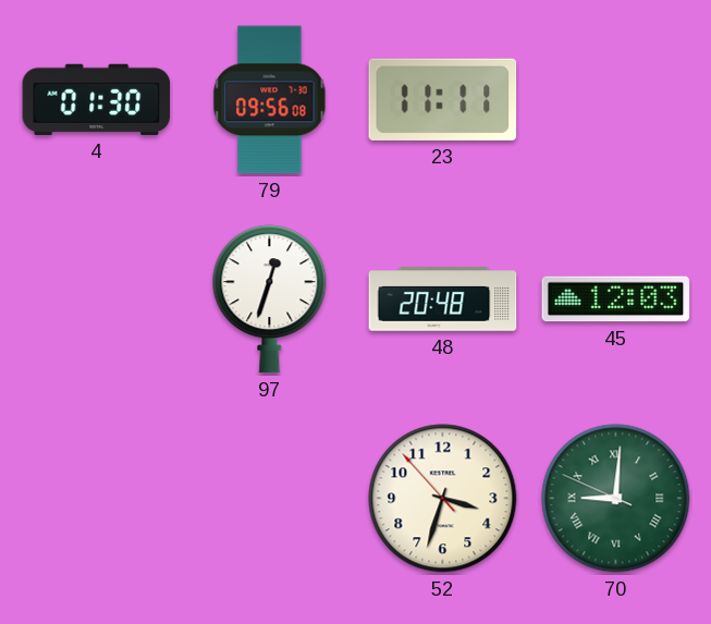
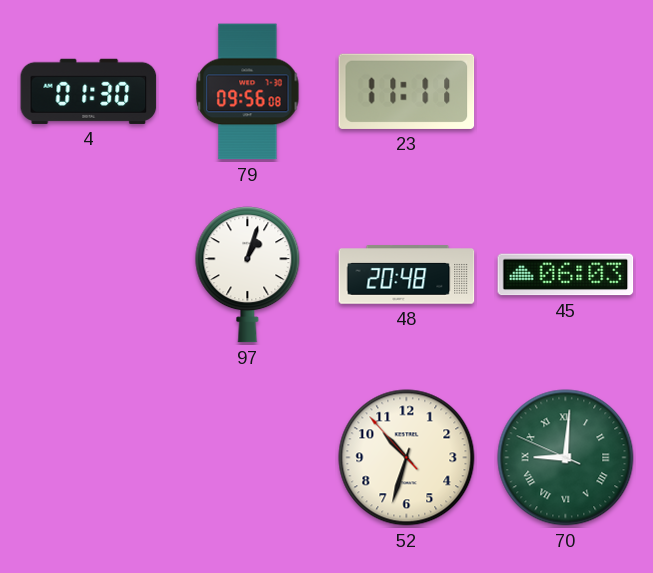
97: 12:33 -> 1:03 (248, 275)
45: 12:03 -> 06:03 (566, 275)
52: 3:32 -> 10:32 (407, 458)
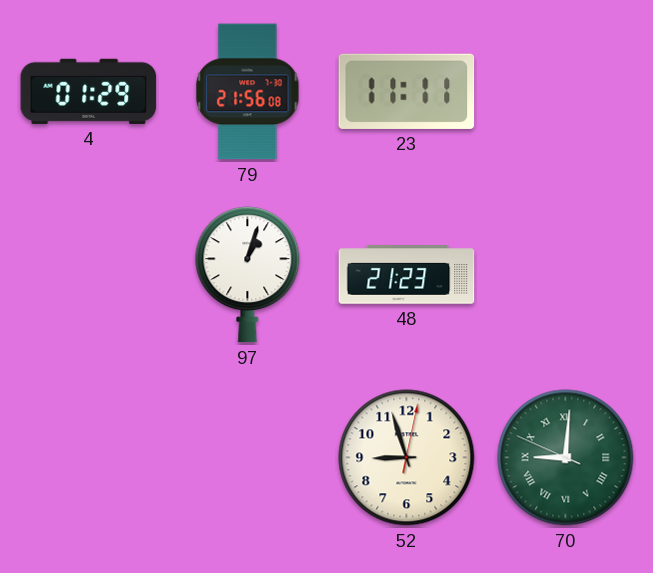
4: 01:30 -> 01:29 (89, 91)
79: 09:56 -> 21:56 (248, 92)
48: 20:48 -> 21:23 (407, 275)
45: 06:03 -> none (566, 275)
52: 10:32 -> 8:57 (407, 458)
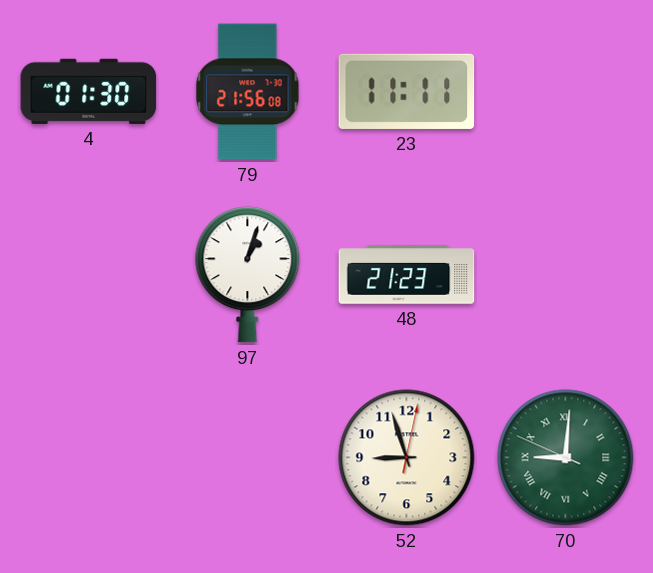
4: 01:29 -> 01:30 (89, 91)
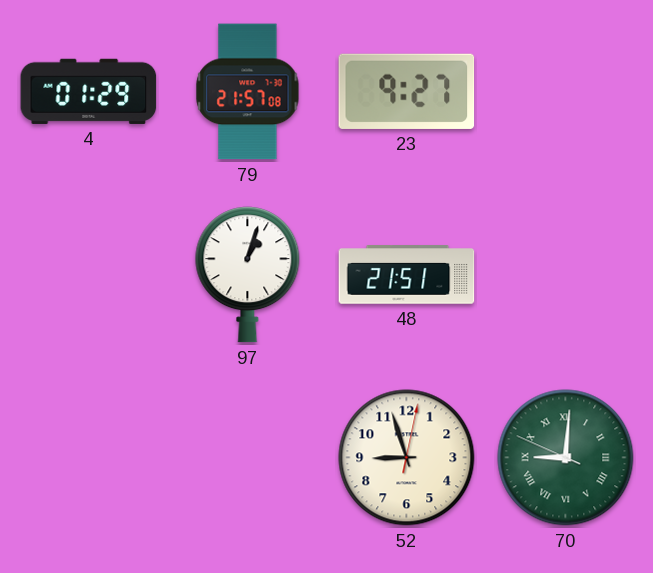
4: 01:30 -> 01:29 (89, 91)
79: 21:56 -> 21:57 (248, 92)
23: 11:11 -> 9:27 (407, 91)
48: 21:23 -> 21:51 (407, 275)
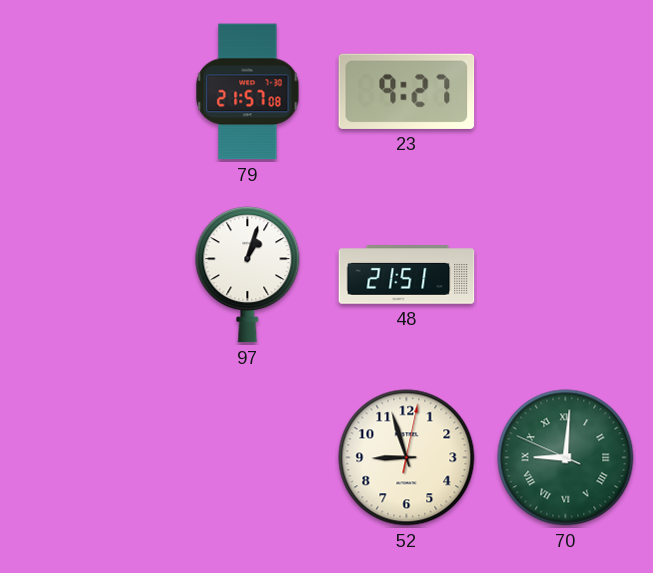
4: 01:29 -> none (89, 91)
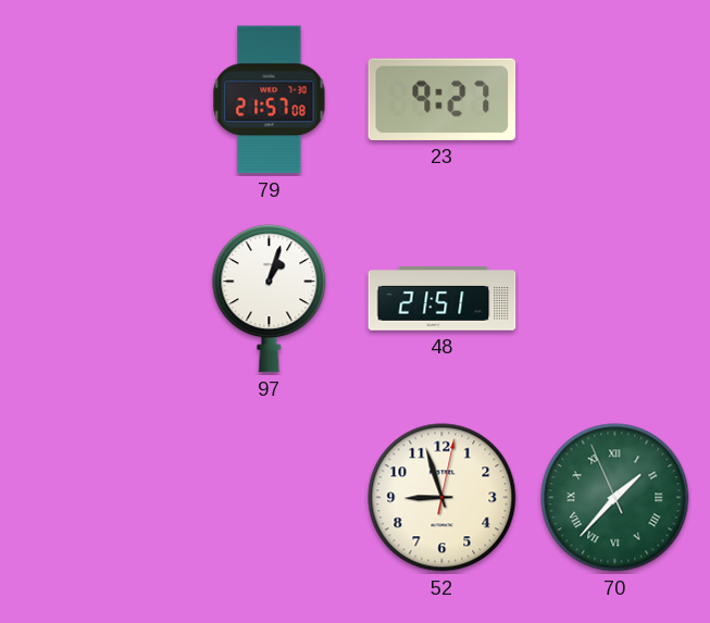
70: 9:00 -> 1:36 (615, 498)
